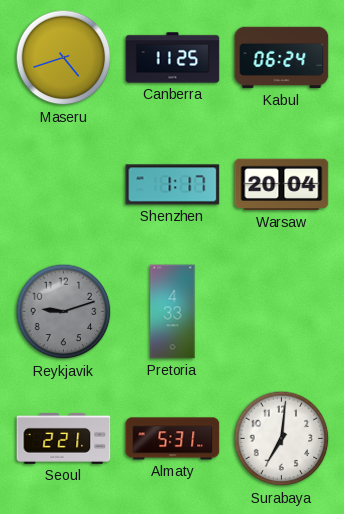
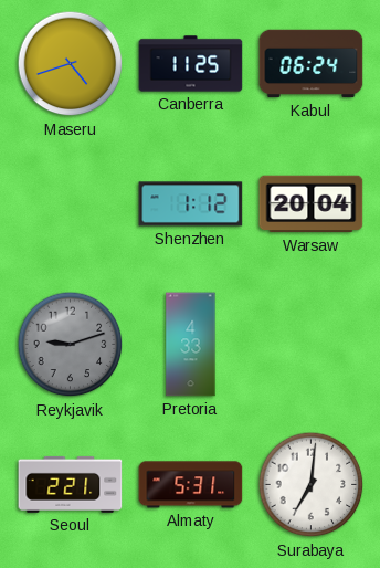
Shenzhen: 1:17 -> 1:12 (191, 204)
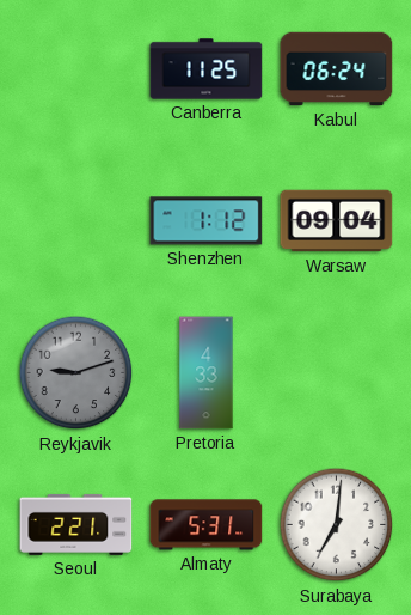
Maseru: 4:42 -> none (71, 64)
Warsaw: 20:04 -> 09:04 (337, 221)
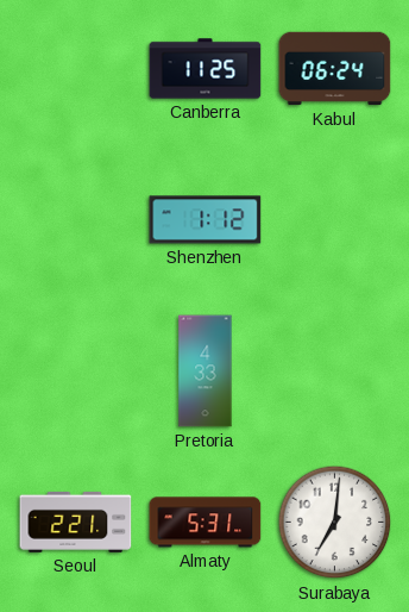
Warsaw: 09:04 -> none (337, 221)
Reykjavik: 9:12 -> none (76, 373)
